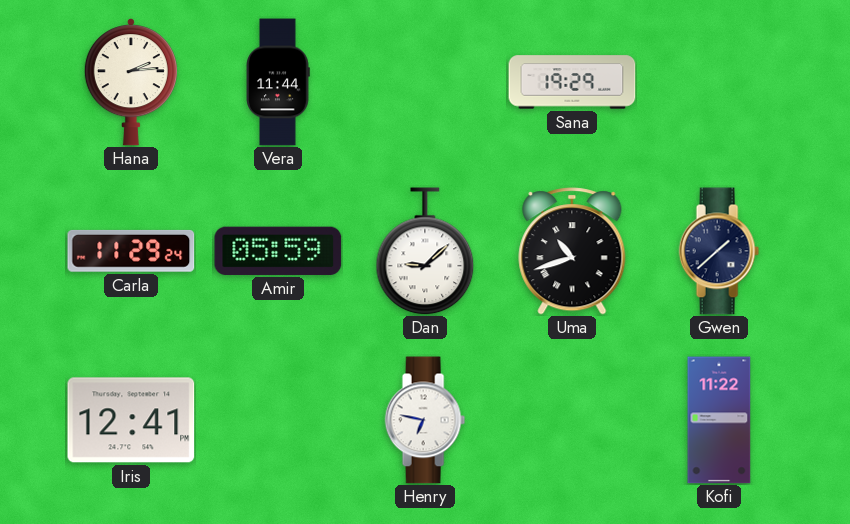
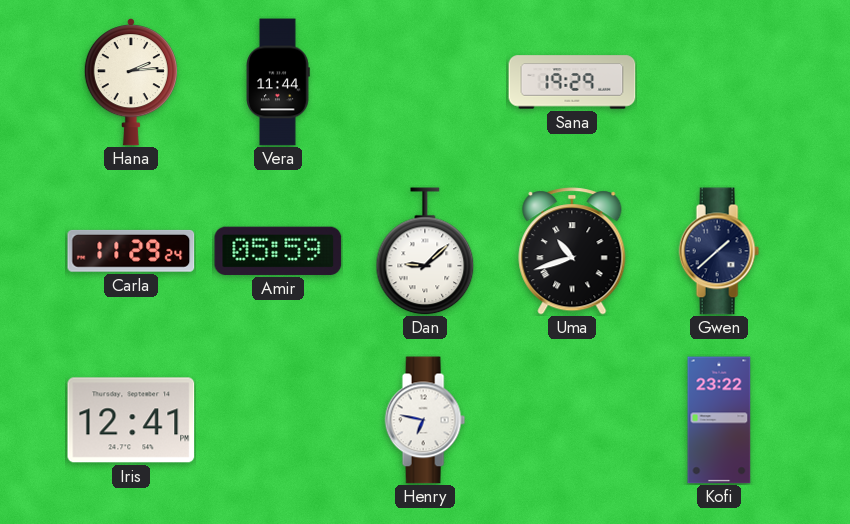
Kofi: 11:22 -> 23:22 (719, 420)
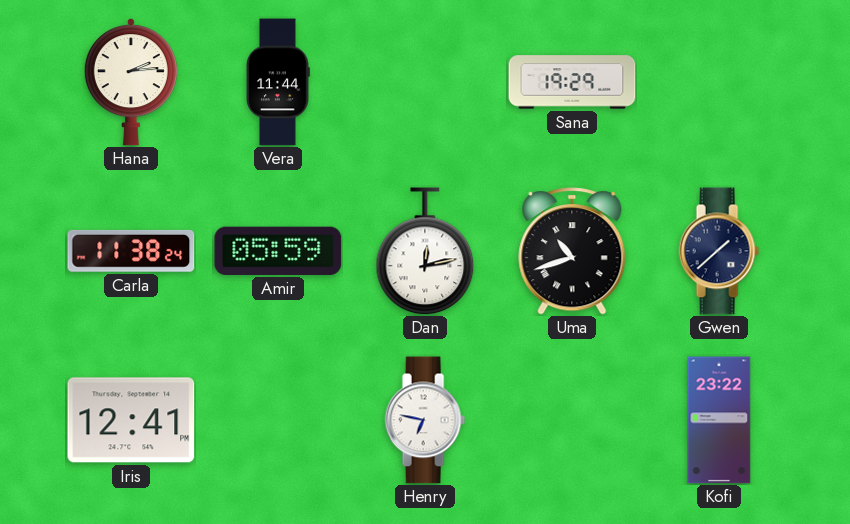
Carla: 11:29 -> 11:38 (131, 251)
Dan: 9:08 -> 12:13 (425, 251)
